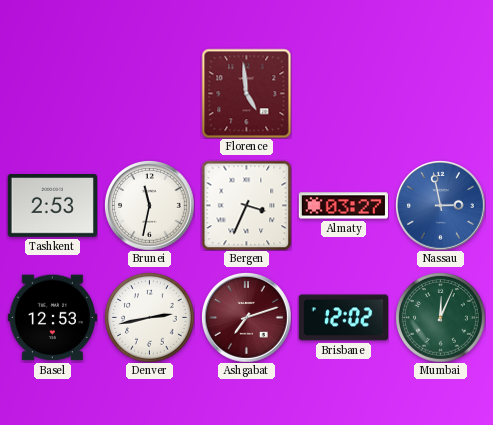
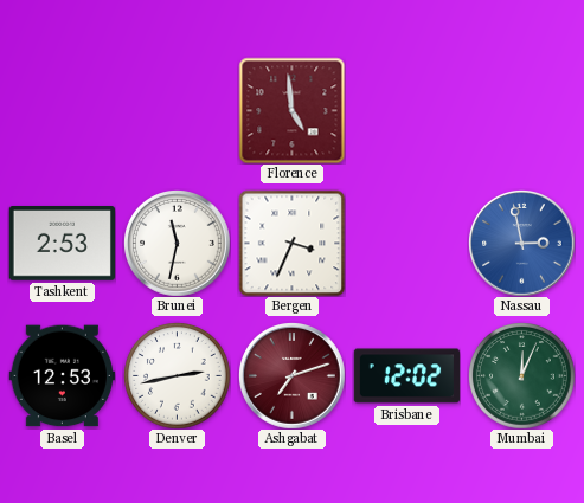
Almaty: 03:27 -> none (343, 206)
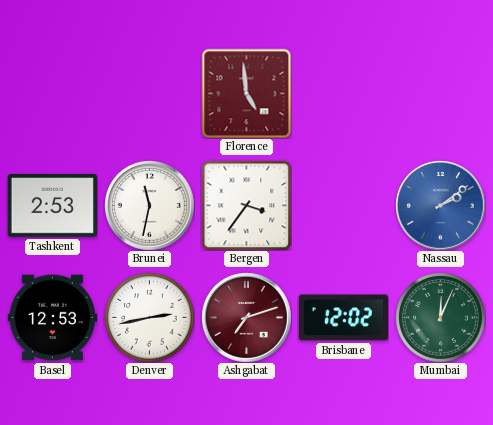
Bergen: 3:34 -> 3:36 (246, 205)
Nassau: 2:58 -> 2:09 (440, 205)
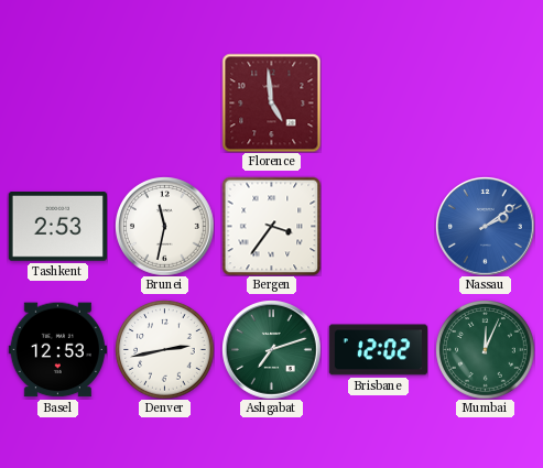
Ashgabat dial: burgundy -> green (271, 349)
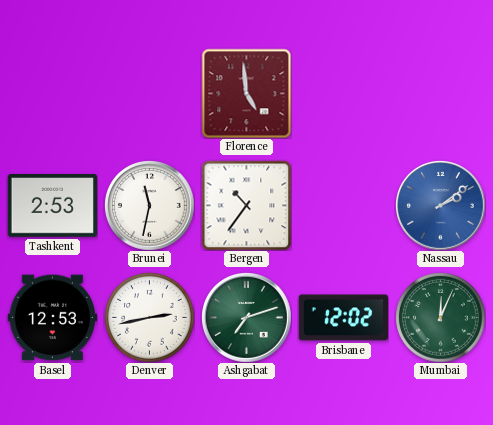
Bergen: 3:36 -> 10:36 (246, 205)
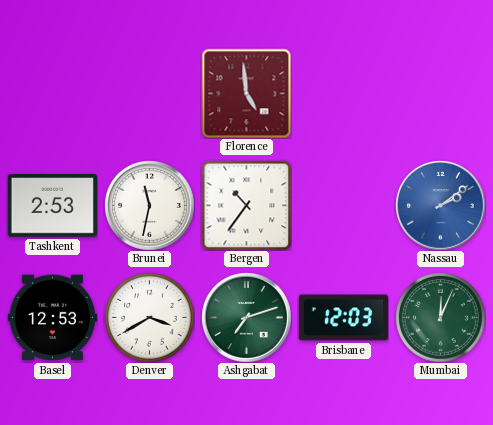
Denver: 2:43 -> 3:40 (149, 317)
Brisbane: 12:02 -> 12:03 (343, 318)
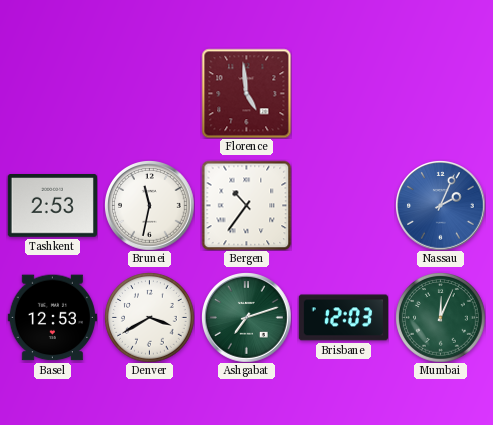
Nassau: 2:09 -> 2:04 (440, 205)
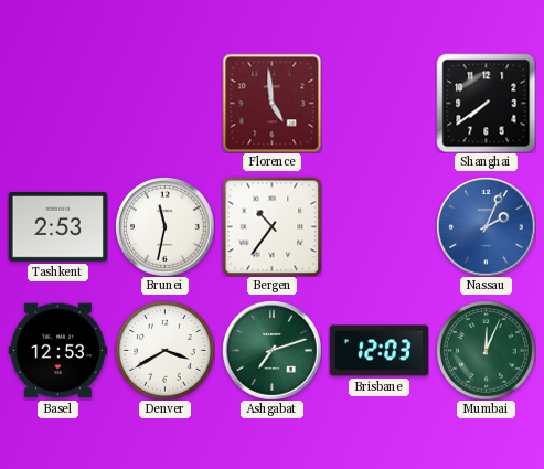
Shanghai: none -> 7:39 (486, 103)
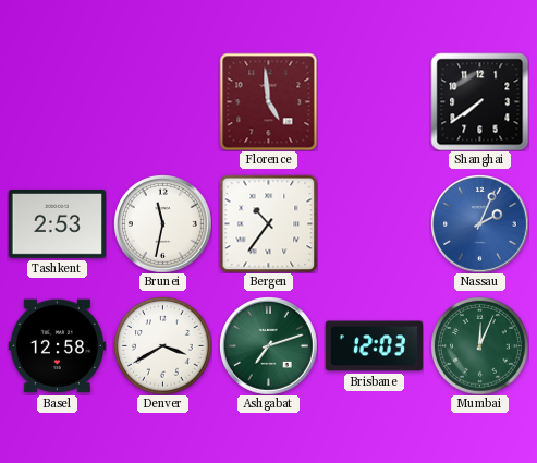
Basel: 12:53 -> 12:58 (57, 346)
